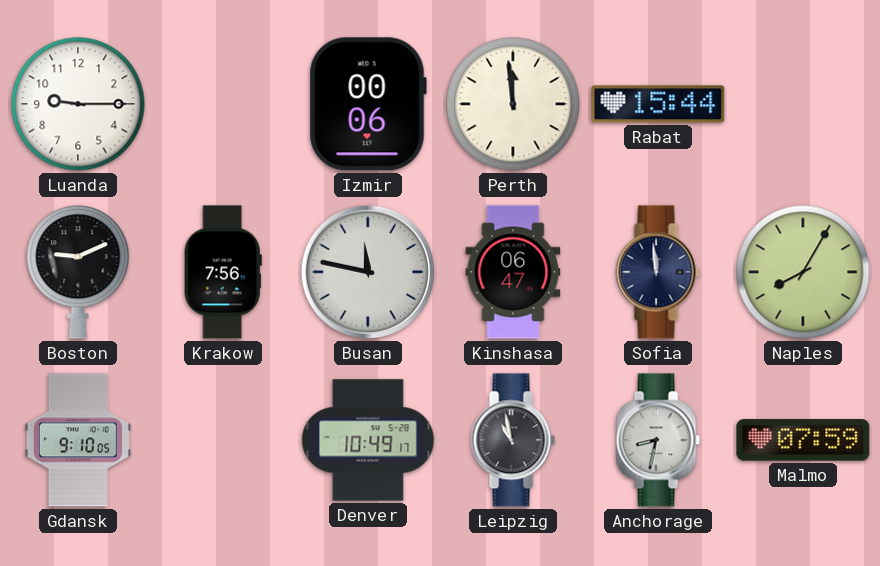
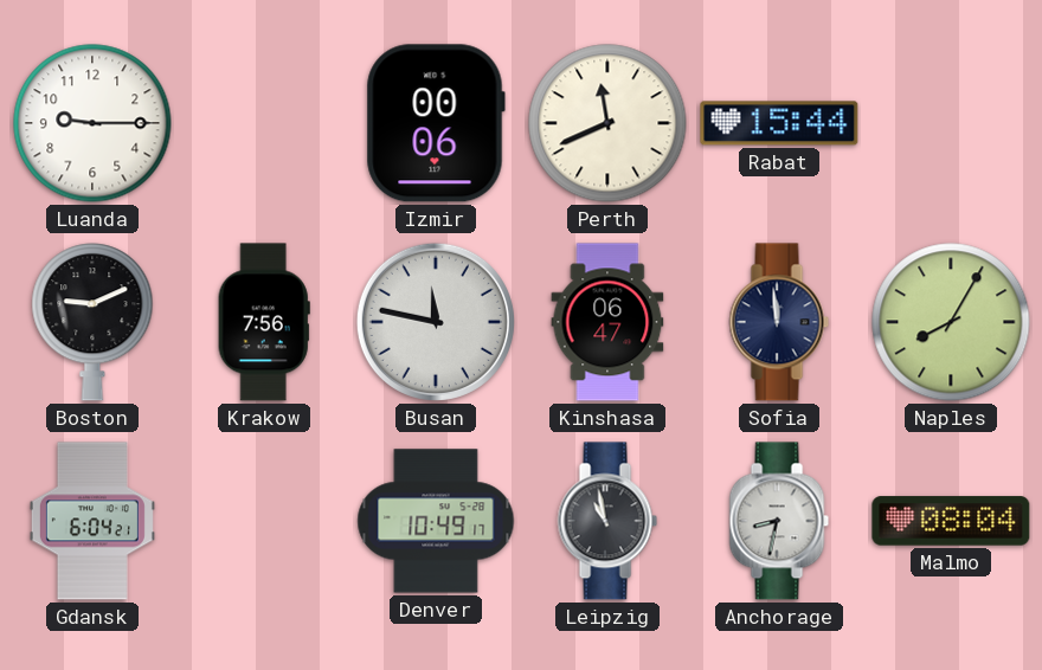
Perth: 11:59 -> 11:41 (607, 123)
Gdansk: 9:10 -> 6:04 (92, 521)
Malmo: 07:59 -> 08:04 (951, 521)
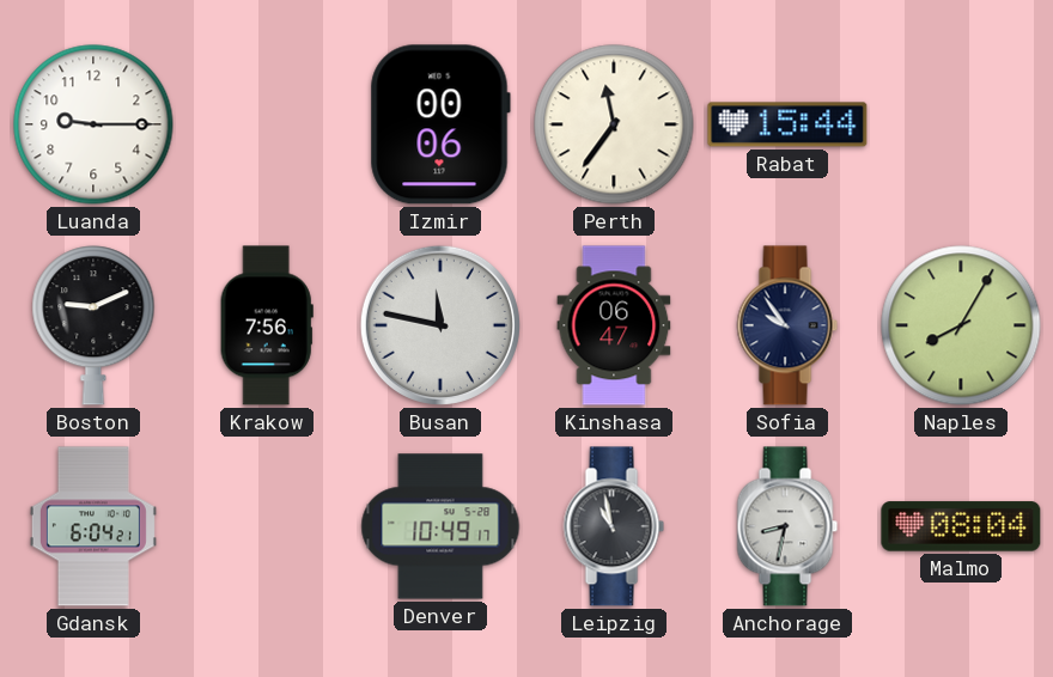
Perth: 11:41 -> 11:36 (614, 124)
Sofia: 11:59 -> 9:54 (787, 325)
